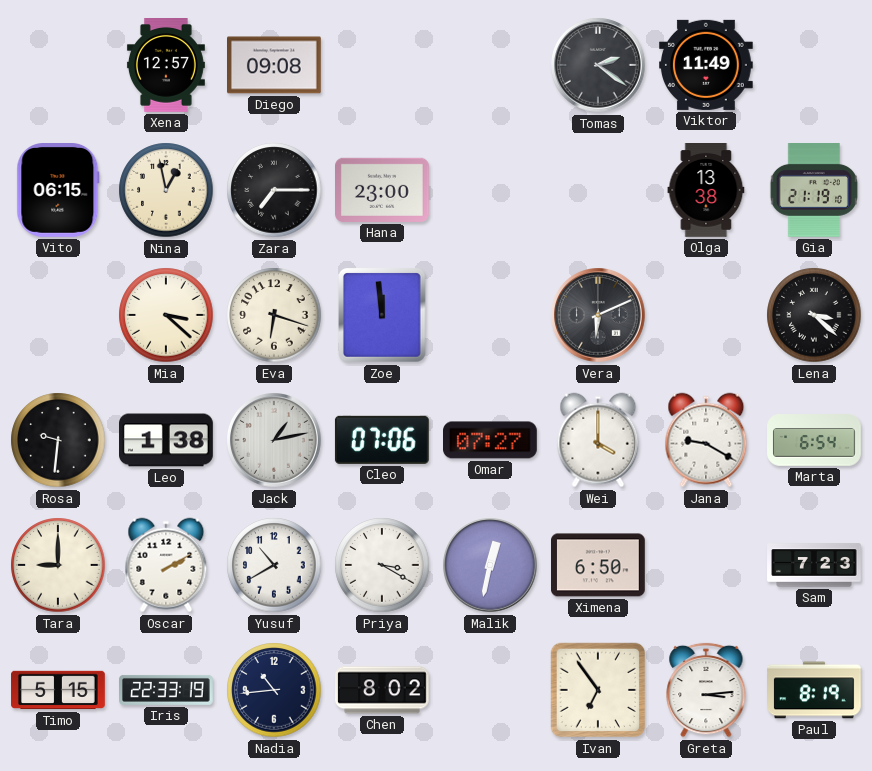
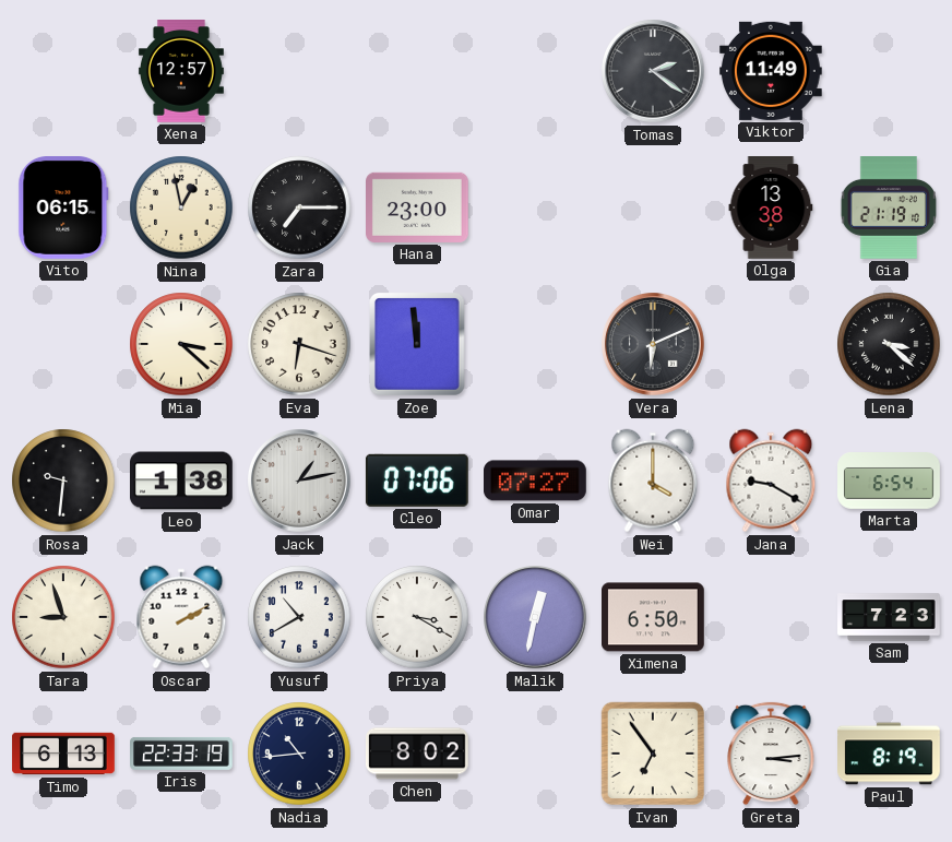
Diego: 09:08 -> none (275, 65)
Tara: 9:00 -> 8:57 (63, 617)
Timo: 5:15 -> 6:13 (63, 754)
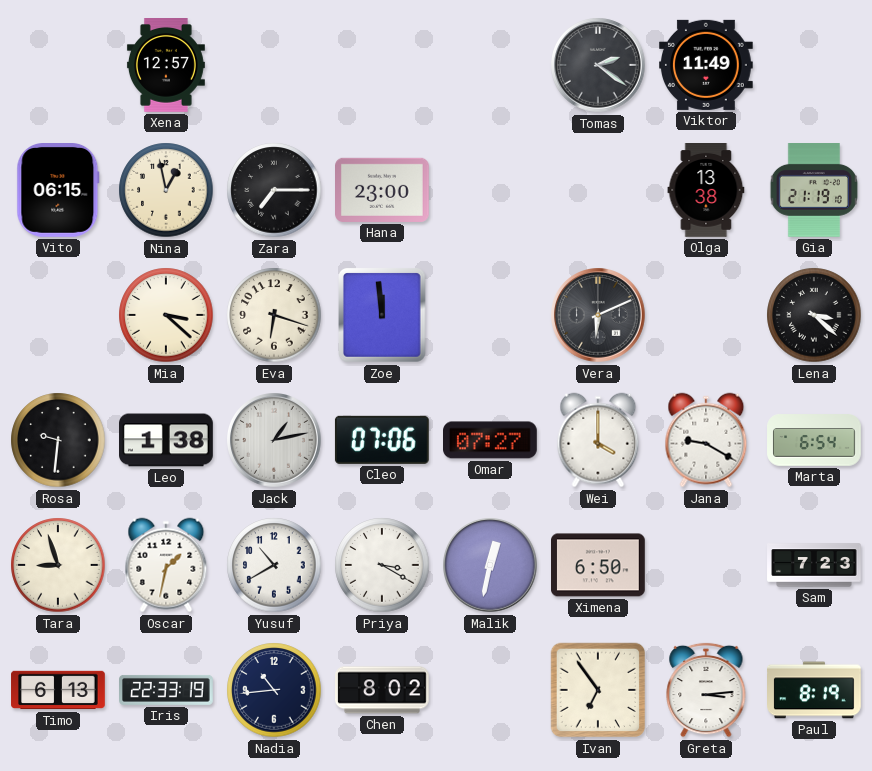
Oscar: 2:10 -> 1:32 (166, 565)
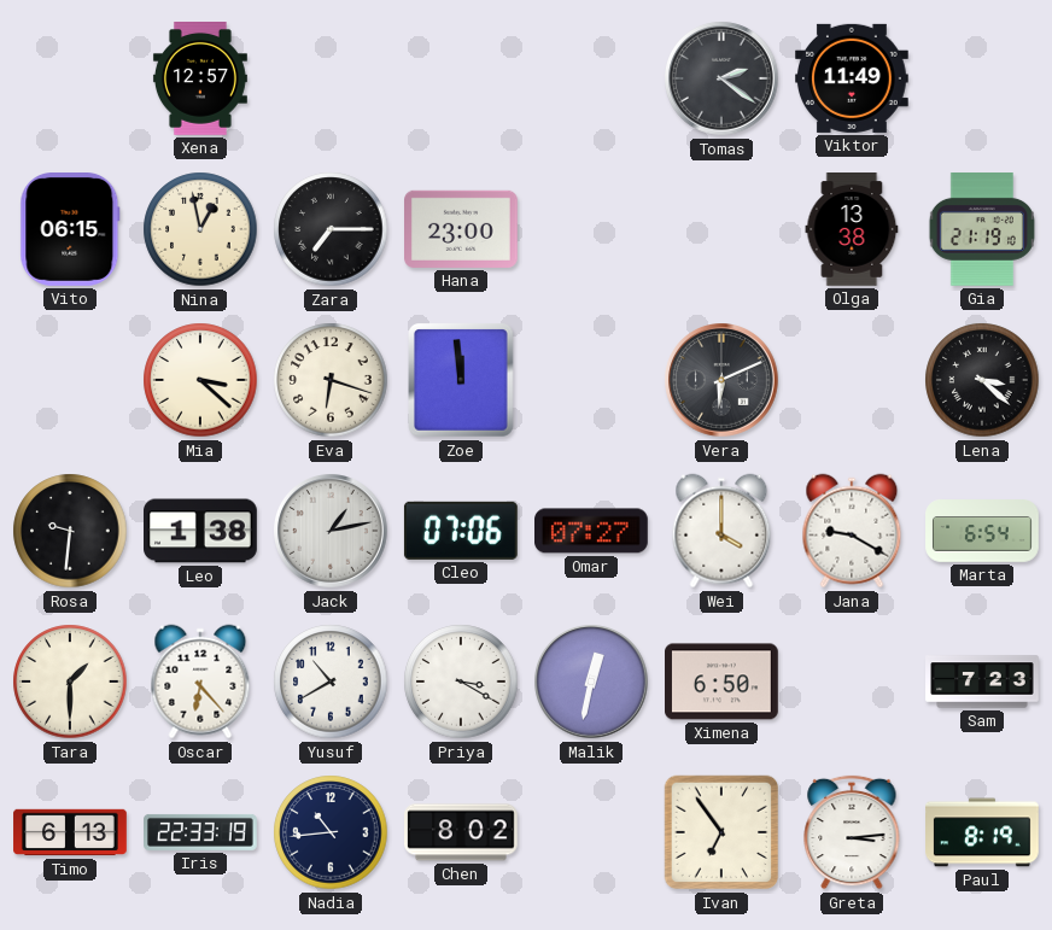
Tara: 8:57 -> 1:30 (70, 682)
Oscar: 1:32 -> 6:23 (200, 682)
